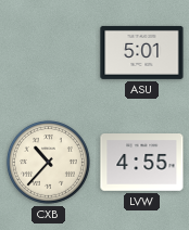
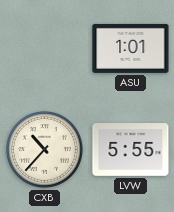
ASU: 5:01 -> 1:01 (131, 48)
LVW: 4:55 -> 5:55 (131, 150)
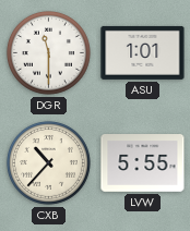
DGR: none -> 11:30 (48, 52)
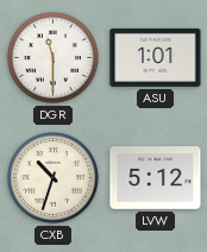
CXB: 10:37 -> 10:33 (52, 177)
LVW: 5:55 -> 5:12 (156, 178)
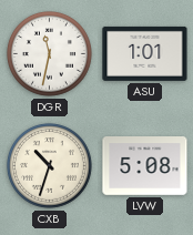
DGR: 11:30 -> 11:32 (49, 53)
LVW: 5:12 -> 5:08 (145, 166)
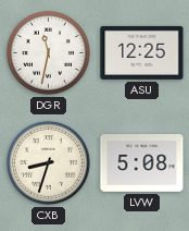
ASU: 1:01 -> 12:25 (142, 52)
CXB: 10:33 -> 8:33 (48, 162)
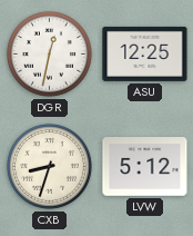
DGR: 11:32 -> 12:32 (49, 53)
LVW: 5:08 -> 5:12 (145, 167)
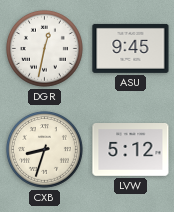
ASU: 12:25 -> 9:45 (131, 48)
